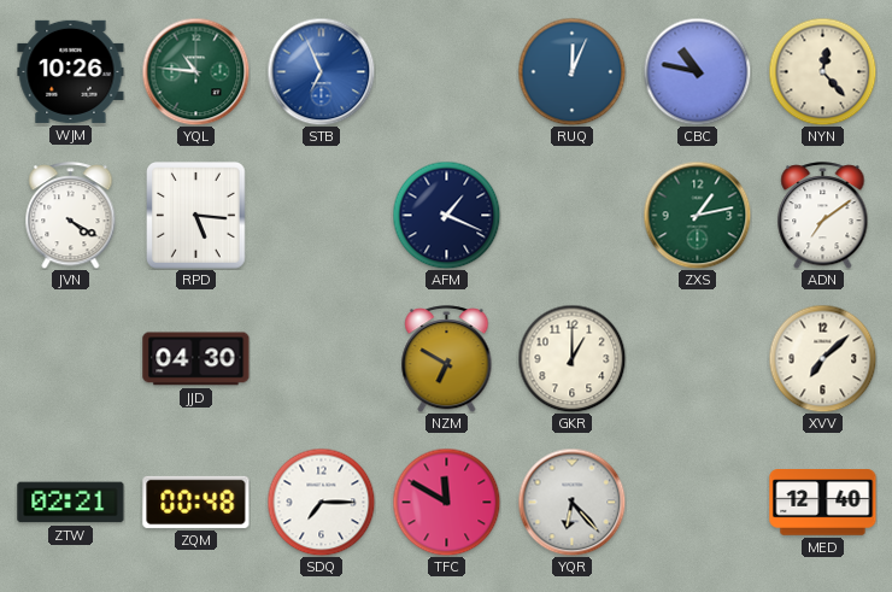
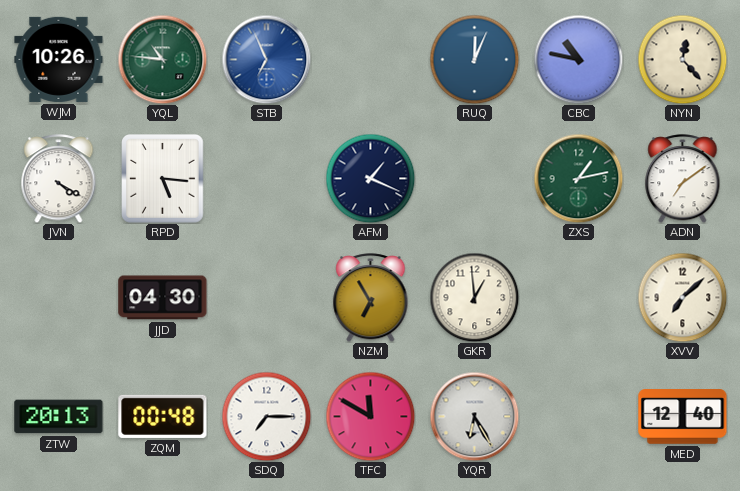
NZM: 6:50 -> 6:55 (371, 298)
GKR: 1:00 -> 12:59 (474, 297)
ZTW: 02:21 -> 20:13 (59, 417)
YQR: 6:23 -> 6:25 (474, 416)
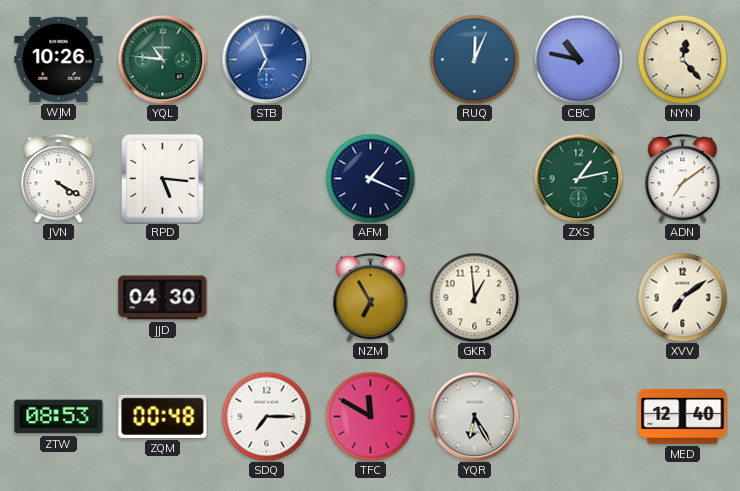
XVV: 7:08 -> 7:09 (682, 297)
ZTW: 20:13 -> 08:53 (59, 417)
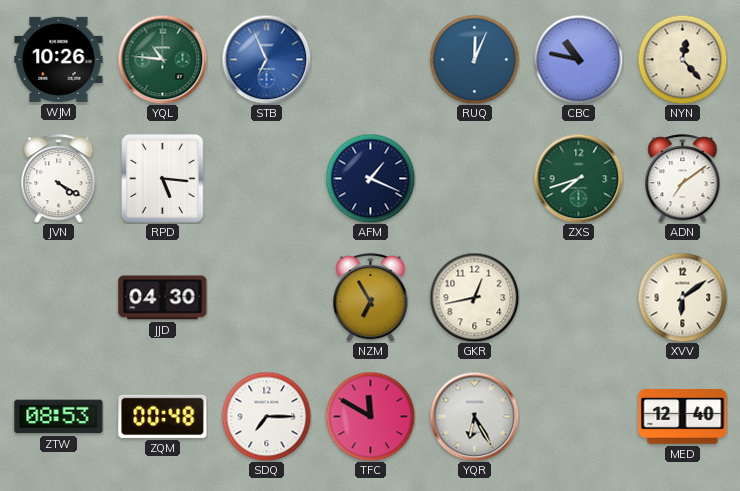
ZXS: 1:13 -> 7:42 (578, 178)
GKR: 12:59 -> 12:43 (474, 297)
XVV: 7:09 -> 6:09 (682, 297)
